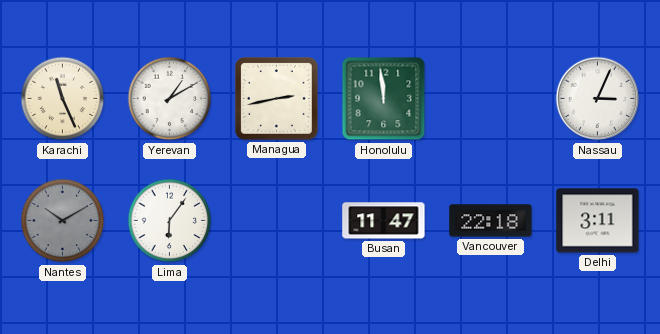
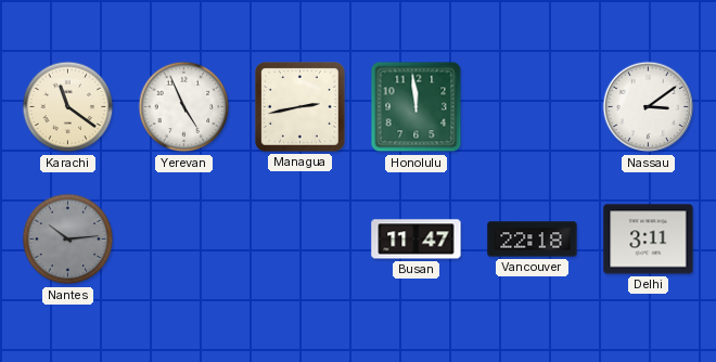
Karachi: 11:26 -> 11:21 (68, 107)
Yerevan: 1:10 -> 4:56 (184, 107)
Nassau: 3:04 -> 3:09 (649, 107)
Nantes: 10:10 -> 10:14 (68, 240)
Lima: 6:06 -> none (170, 221)
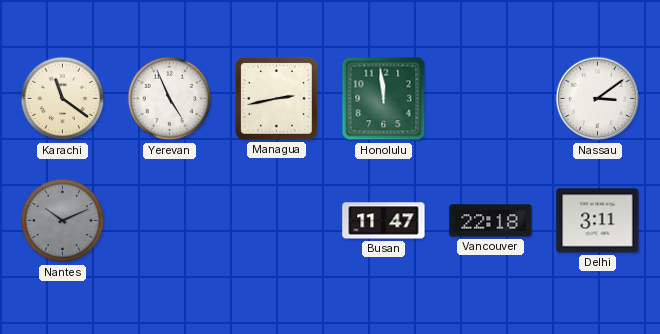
Nantes: 10:14 -> 10:11 (63, 221)
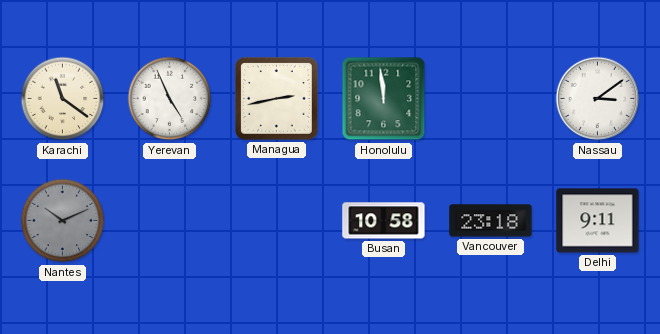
Busan: 11:47 -> 10:58 (384, 221)
Vancouver: 22:18 -> 23:18 (491, 221)
Delhi: 3:11 -> 9:11 (598, 221)
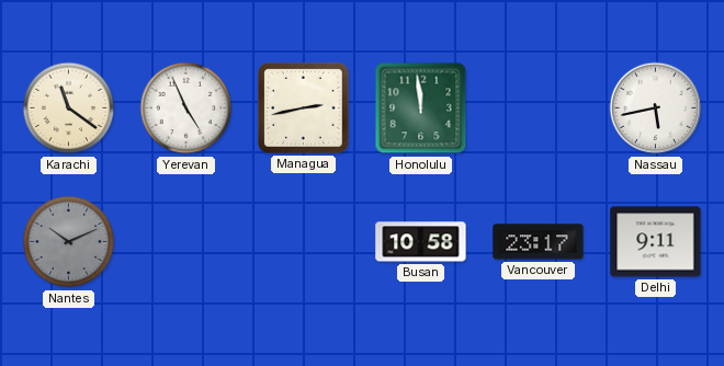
Nassau: 3:09 -> 5:43 (656, 108)
Vancouver: 23:18 -> 23:17 (539, 242)
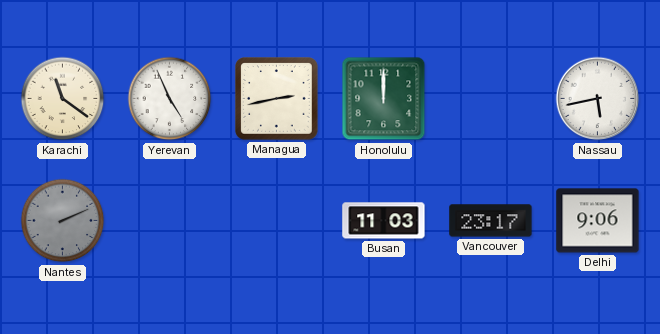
Honolulu: 11:59 -> 12:00 (384, 99)
Nantes: 10:11 -> 2:11 (63, 221)
Busan: 10:58 -> 11:03 (384, 221)
Delhi: 9:11 -> 9:06 (598, 221)
